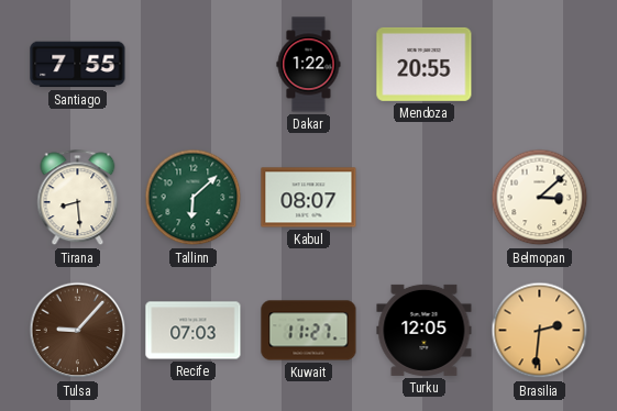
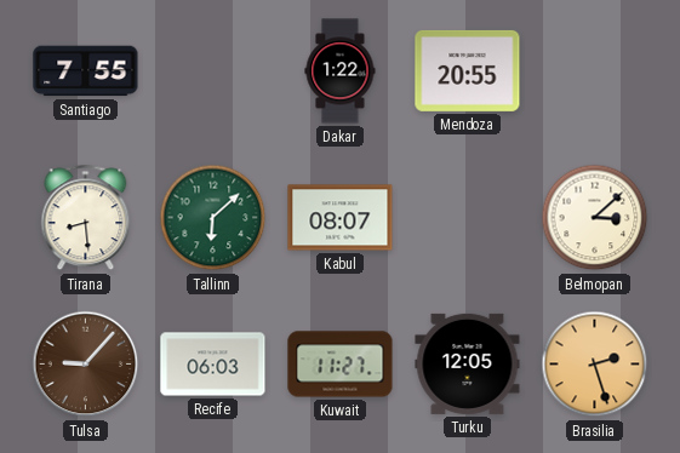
Recife: 07:03 -> 06:03 (213, 365)
Brasilia: 2:31 -> 2:27 (595, 365)
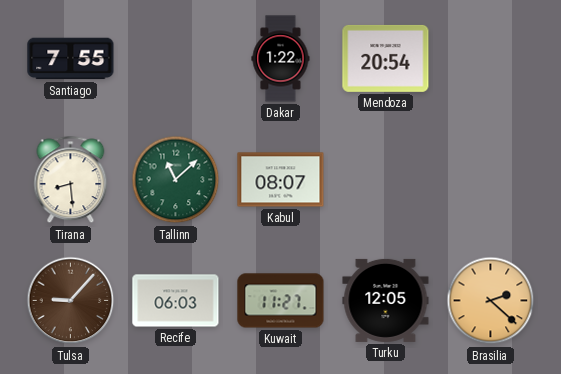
Mendoza: 20:55 -> 20:54 (386, 58)
Tallinn: 6:08 -> 11:08 (176, 180)
Belmopan: 3:08 -> none (595, 218)
Brasilia: 2:27 -> 2:22 (491, 301)
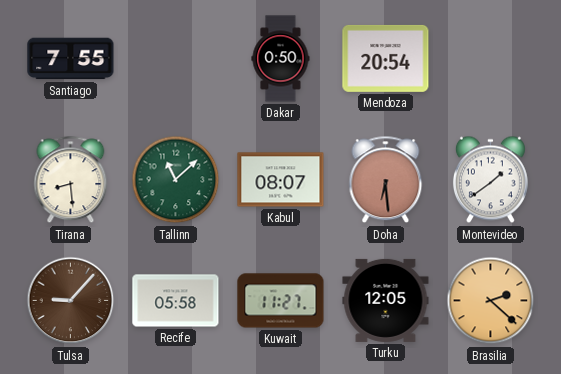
Dakar: 1:22 -> 0:50 (281, 59)
Doha: none -> 6:29 (386, 180)
Montevideo: none -> 1:39 (490, 180)
Recife: 06:03 -> 05:58 (176, 301)
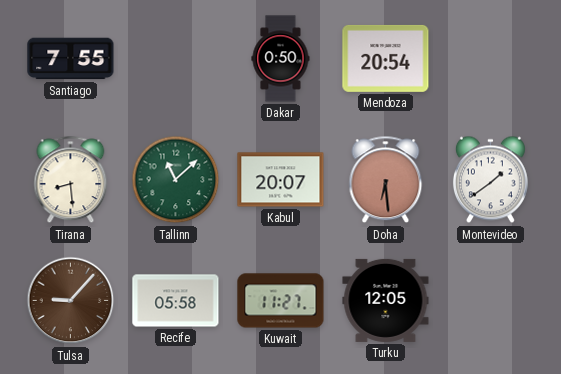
Kabul: 08:07 -> 20:07 (281, 180)
Brasilia: 2:22 -> none (491, 301)
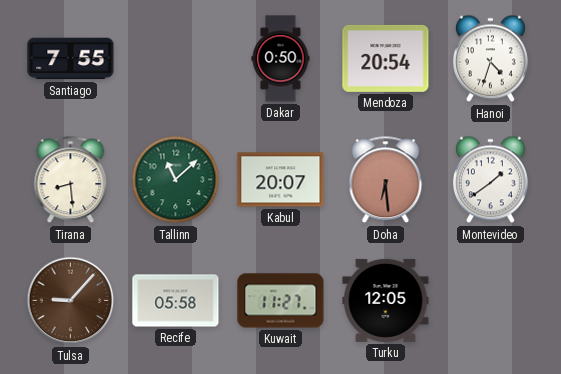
Hanoi: none -> 4:33 (490, 59)
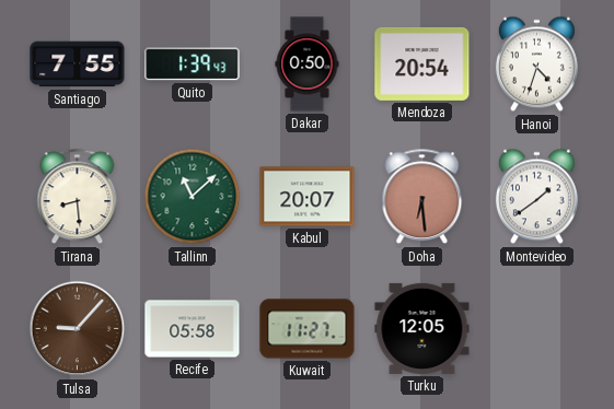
Quito: none -> 1:39 (193, 65)
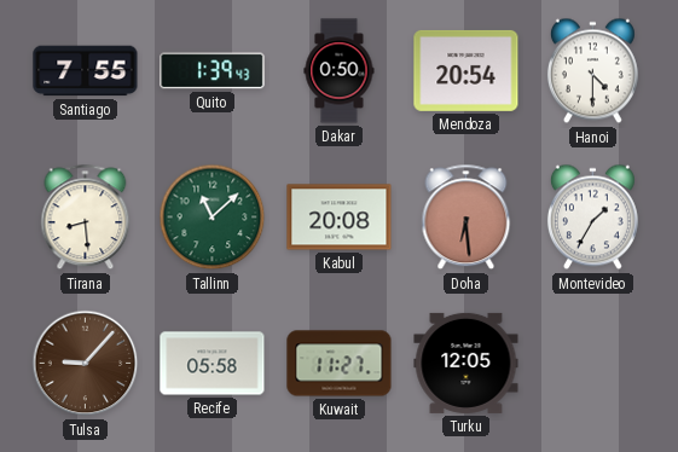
Hanoi: 4:33 -> 4:30 (592, 71)
Kabul: 20:07 -> 20:08 (340, 218)
Montevideo: 1:39 -> 1:35 (592, 218)
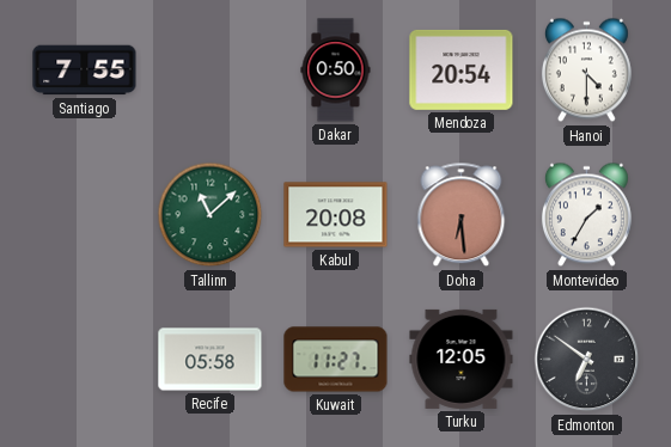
Quito: 1:39 -> none (213, 71)
Tirana: 8:29 -> none (86, 218)
Tulsa: 9:07 -> none (86, 364)
Edmonton: none -> 6:51 (587, 360)
